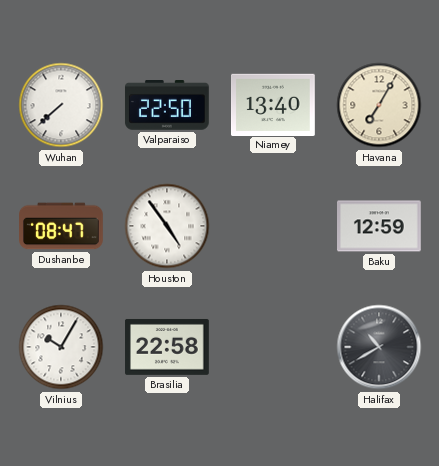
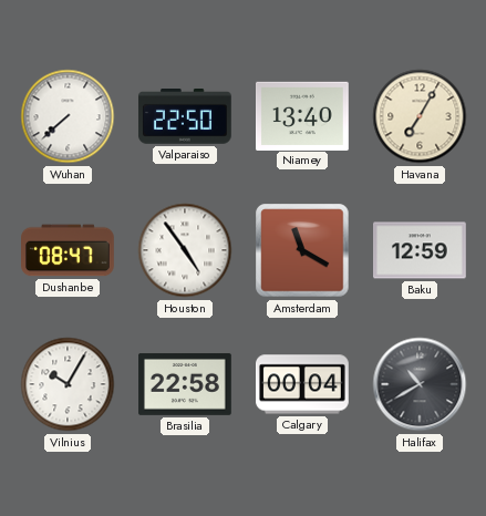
Amsterdam: none -> 11:20 (302, 250)
Calgary: none -> 00:04 (303, 384)
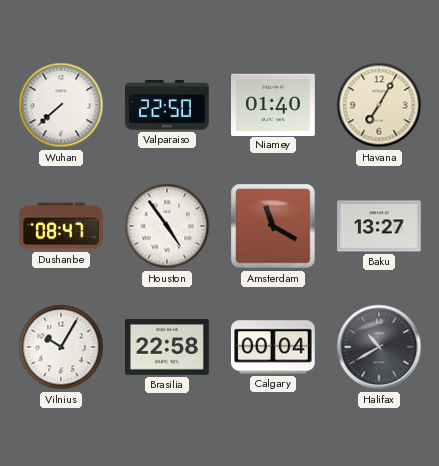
Niamey: 13:40 -> 01:40 (274, 104)
Baku: 12:59 -> 13:27 (380, 226)
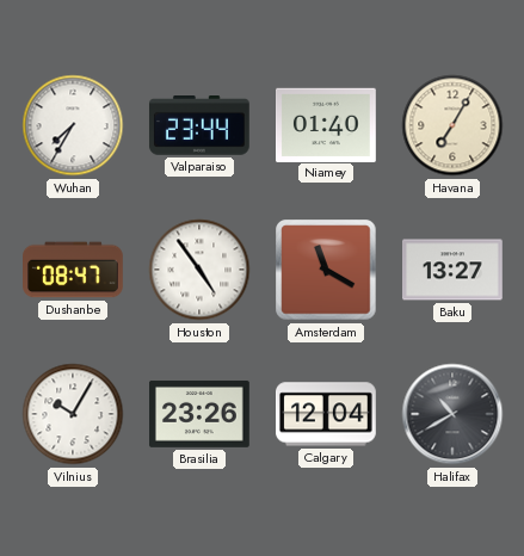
Wuhan: 7:38 -> 7:35 (73, 125)
Valparaiso: 22:50 -> 23:44 (199, 126)
Brasilia: 22:58 -> 23:26 (201, 414)
Calgary: 00:04 -> 12:04 (327, 414)
